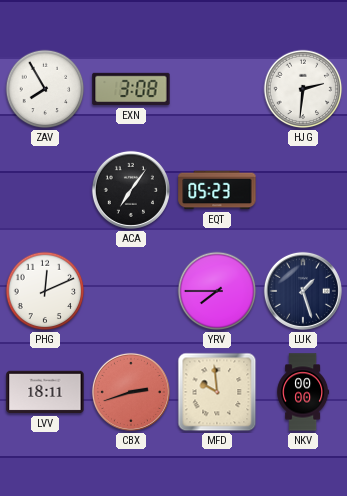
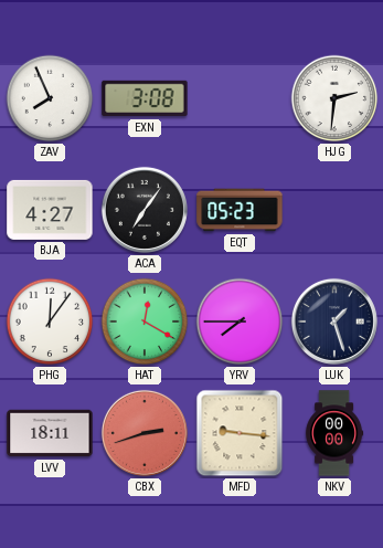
ZAV: 7:55 -> 7:56 (50, 98)
BJA: none -> 4:27 (50, 210)
PHG: 12:11 -> 12:06 (50, 322)
HAT: none -> 12:20 (145, 322)
MFD: 9:59 -> 9:16 (240, 433)
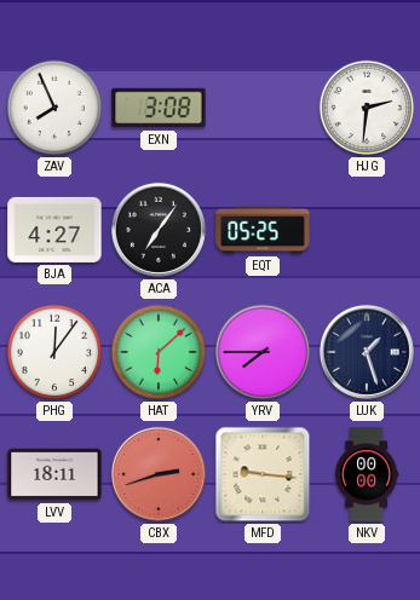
EQT: 05:23 -> 05:25 (263, 230)
HAT: 12:20 -> 6:08 (159, 352)
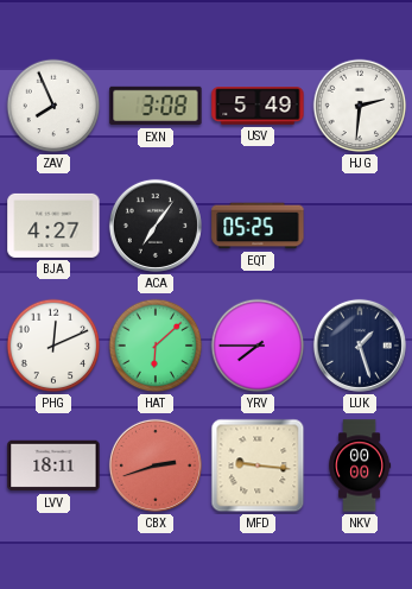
USV: none -> 5:49 (258, 106)
PHG: 12:06 -> 12:11 (53, 346)
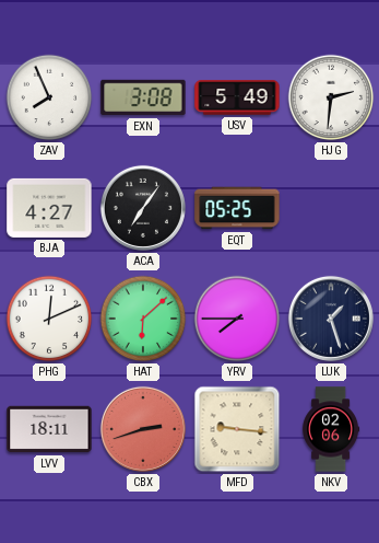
NKV: 00:00 -> 02:06 (331, 429)
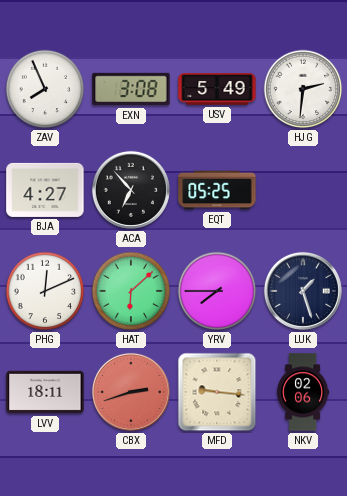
ACA: 7:06 -> 6:53 (131, 190)
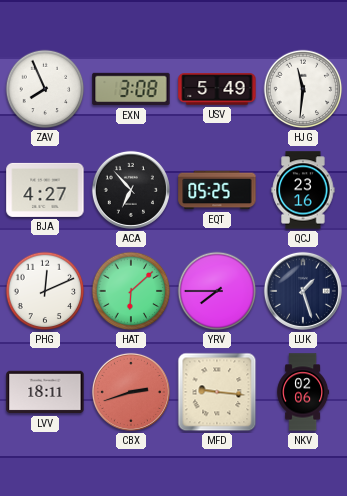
HJG: 2:31 -> 11:31 (303, 89)
QCJ: none -> 23:16 (303, 190)
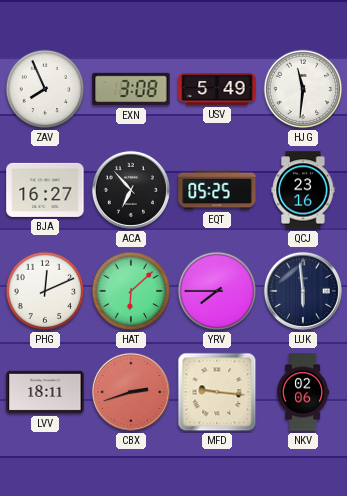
BJA: 4:27 -> 16:27 (45, 190)
LUK: 1:27 -> 5:59 (303, 291)
